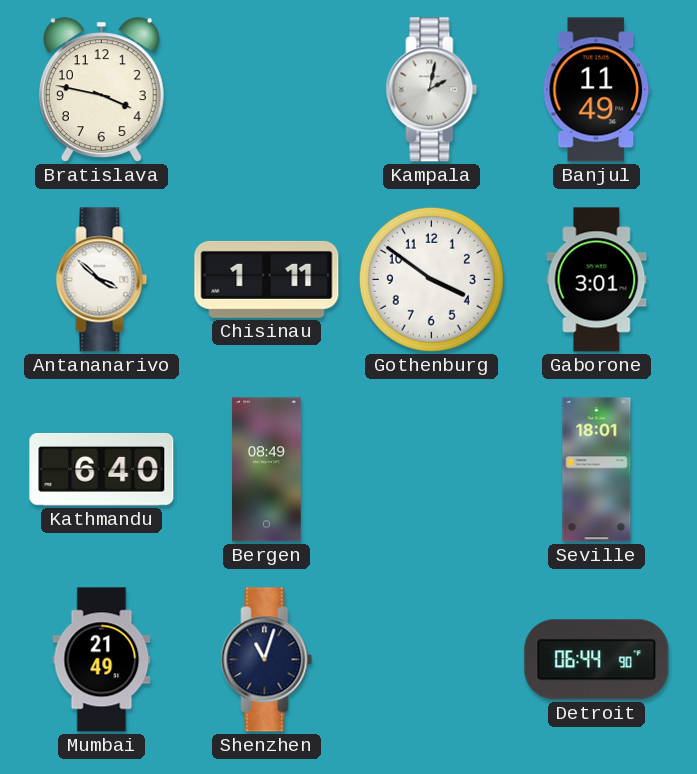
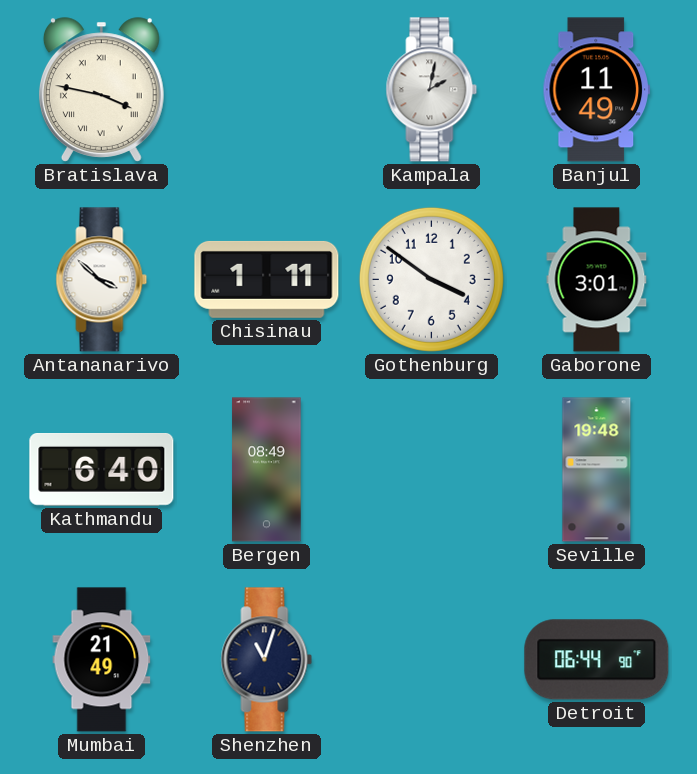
Bratislava numerals: Arabic -> Roman (101, 90)
Seville: 18:01 -> 19:48 (597, 470)
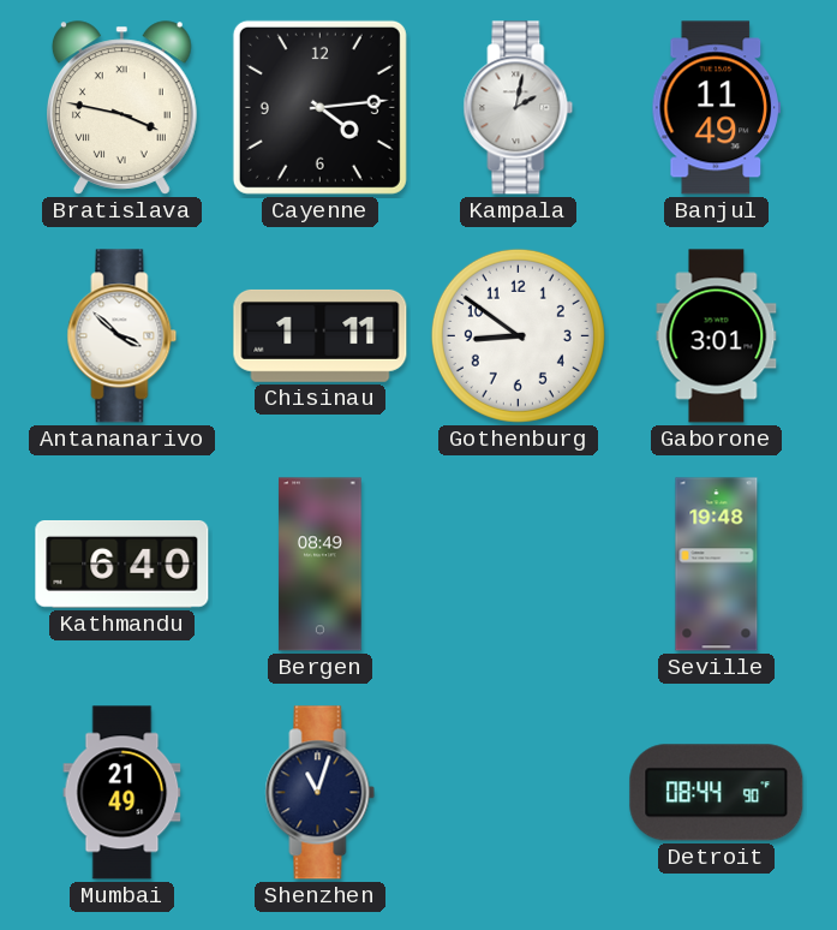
Cayenne: none -> 4:14 (319, 107)
Gothenburg: 3:51 -> 8:51 (518, 335)
Detroit: 06:44 -> 08:44 (717, 793)
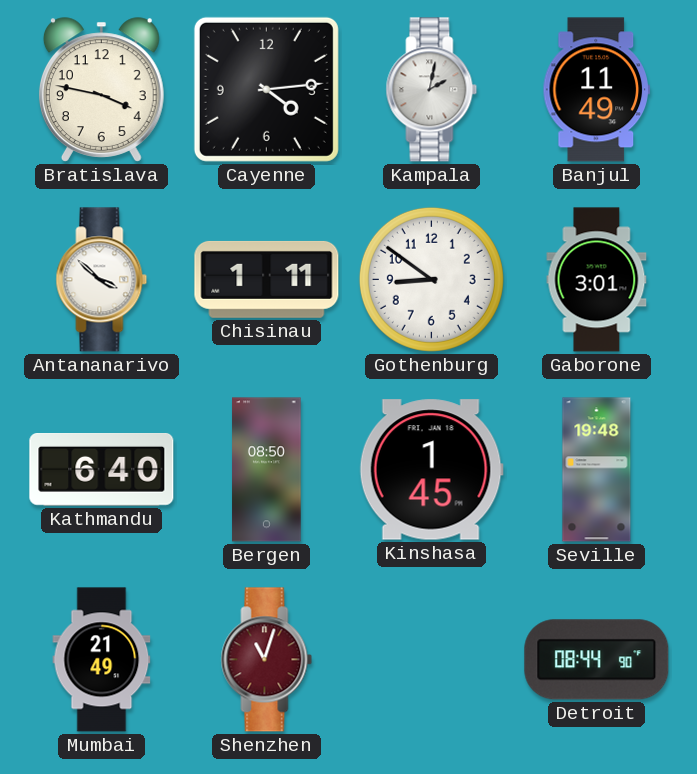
Bratislava numerals: Roman -> Arabic (101, 90)
Bergen: 08:49 -> 08:50 (267, 470)
Kinshasa: none -> 1:45 (431, 470)
Shenzhen dial: navy -> burgundy (267, 660)
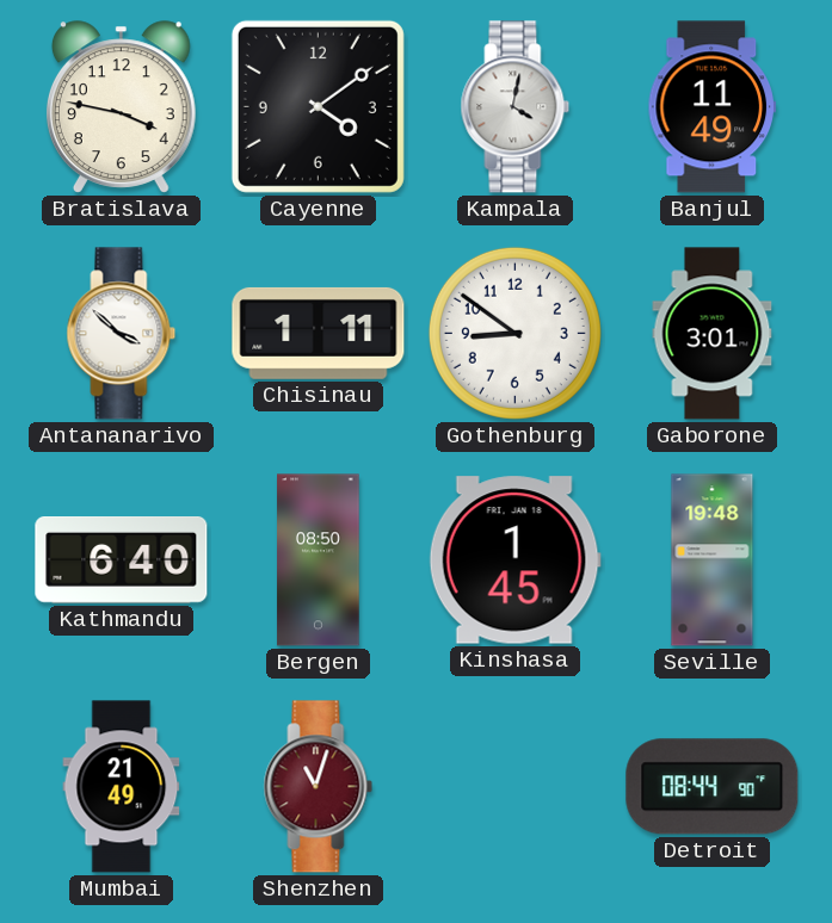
Cayenne: 4:14 -> 4:09 (318, 106)
Kampala: 2:02 -> 4:02 (516, 107)
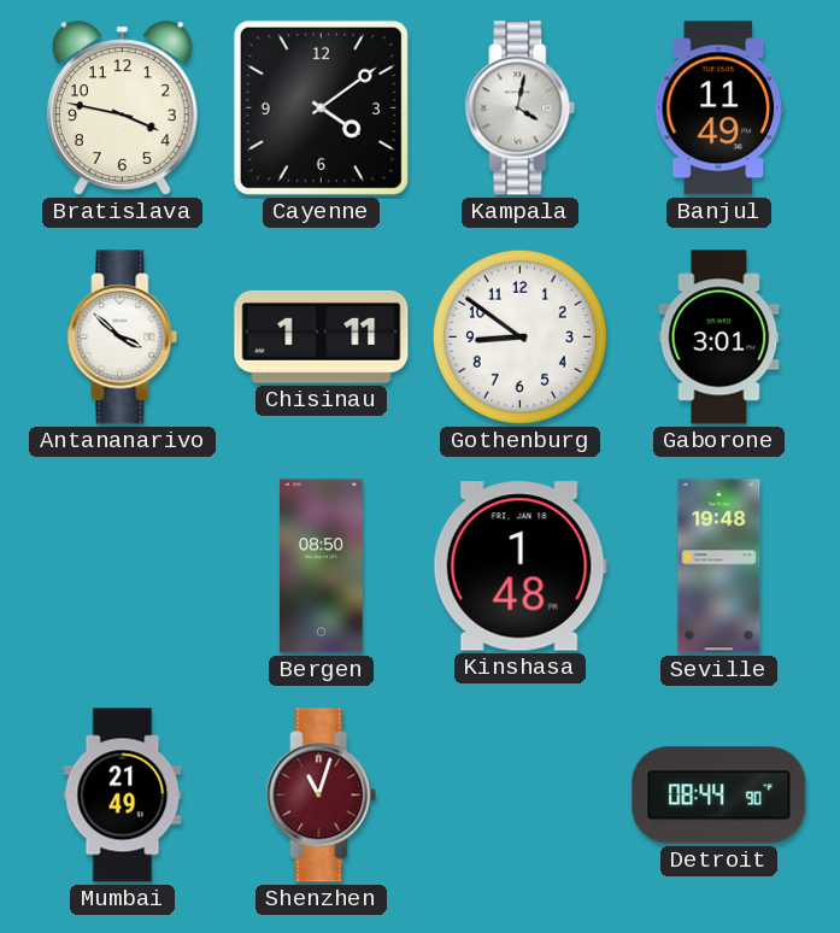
Kathmandu: 6:40 -> none (122, 560)
Kinshasa: 1:45 -> 1:48 (519, 567)
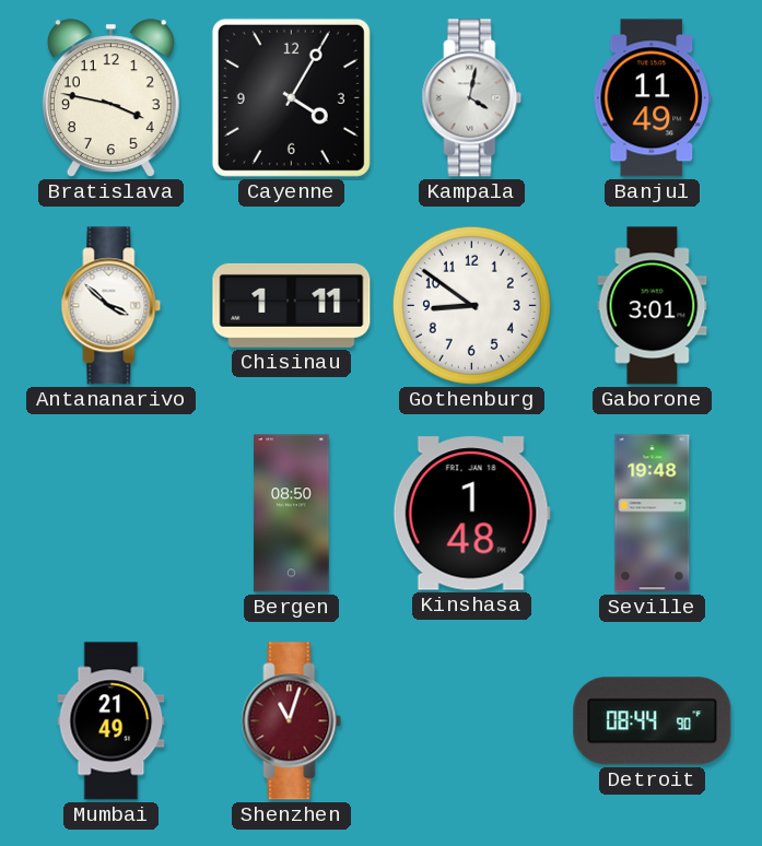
Cayenne: 4:09 -> 4:05 (291, 97)
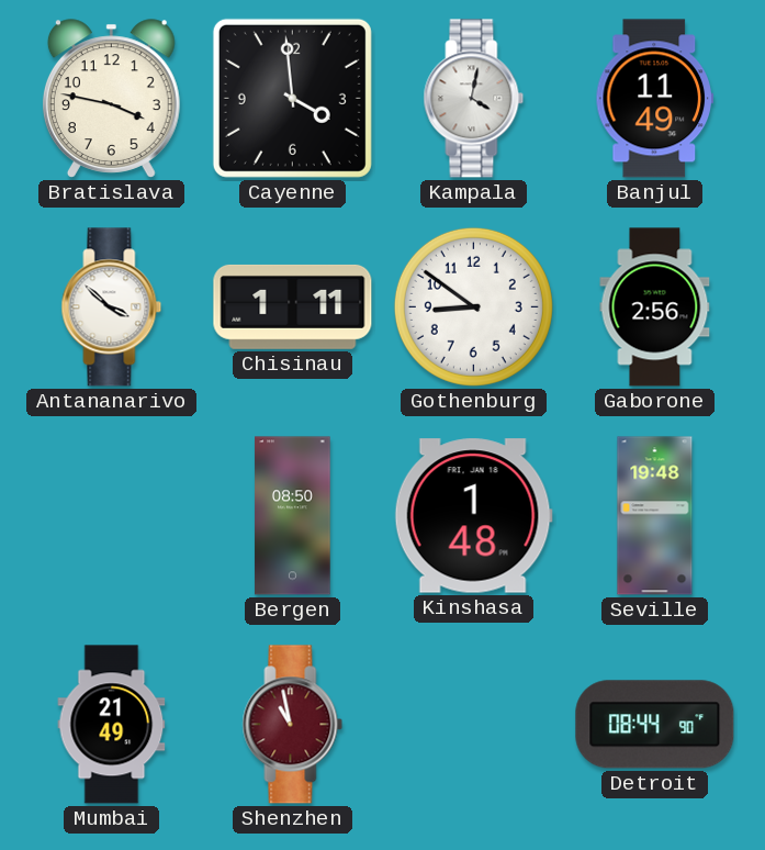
Cayenne: 4:05 -> 3:59 (292, 98)
Gaborone: 3:01 -> 2:56 (655, 307)
Shenzhen: 11:03 -> 10:58 (293, 725)
